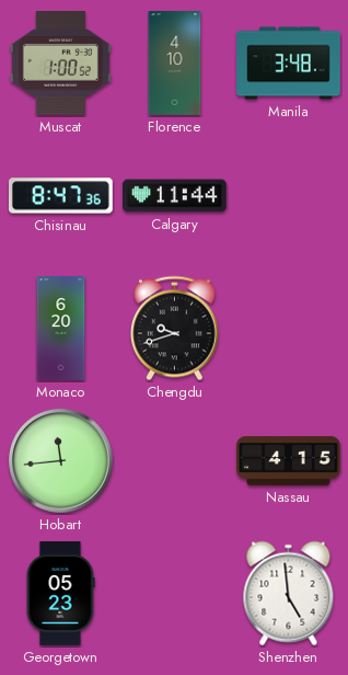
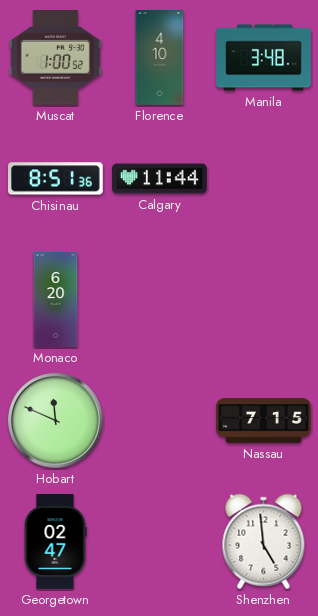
Chisinau: 8:47 -> 8:51 (56, 179)
Chengdu: 9:42 -> none (175, 329)
Hobart: 11:44 -> 11:49 (56, 421)
Nassau: 4:15 -> 7:15 (264, 421)
Georgetown: 05:23 -> 02:47 (55, 542)
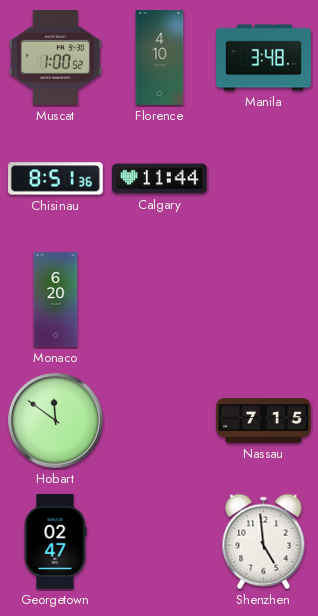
Hobart: 11:49 -> 11:51 (56, 421)
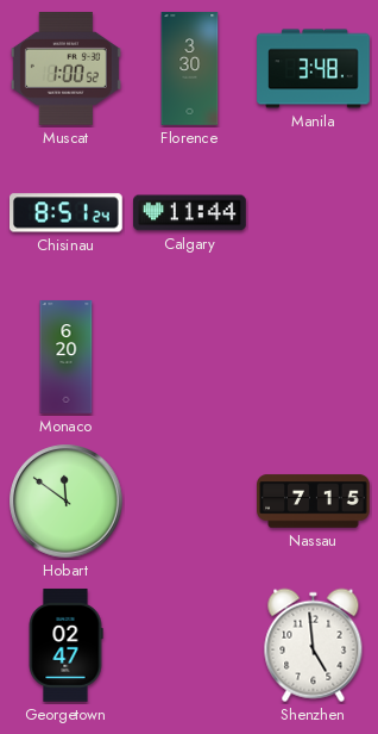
Florence: 4:10 -> 3:30 (190, 69)
Chisinau: 8:51:36 -> 8:51:24 (67, 213)
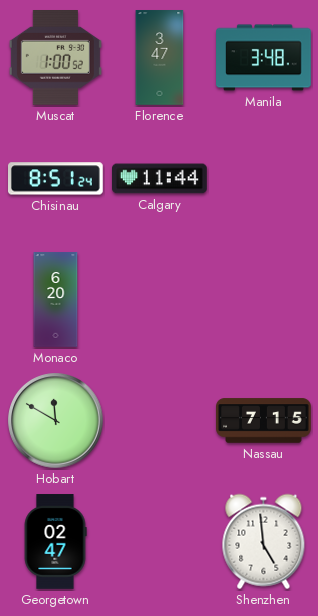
Florence: 3:30 -> 3:47 (160, 58)
Hobart: 11:51 -> 11:50 (56, 421)
